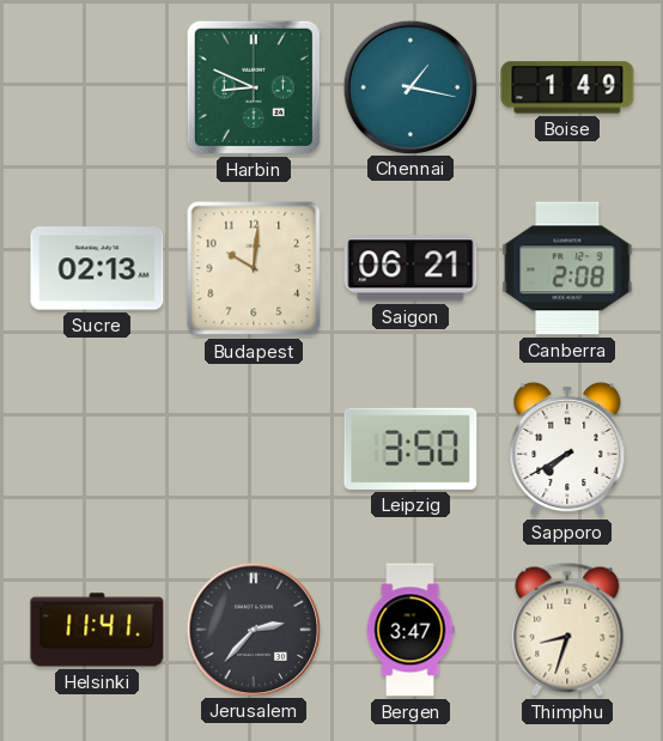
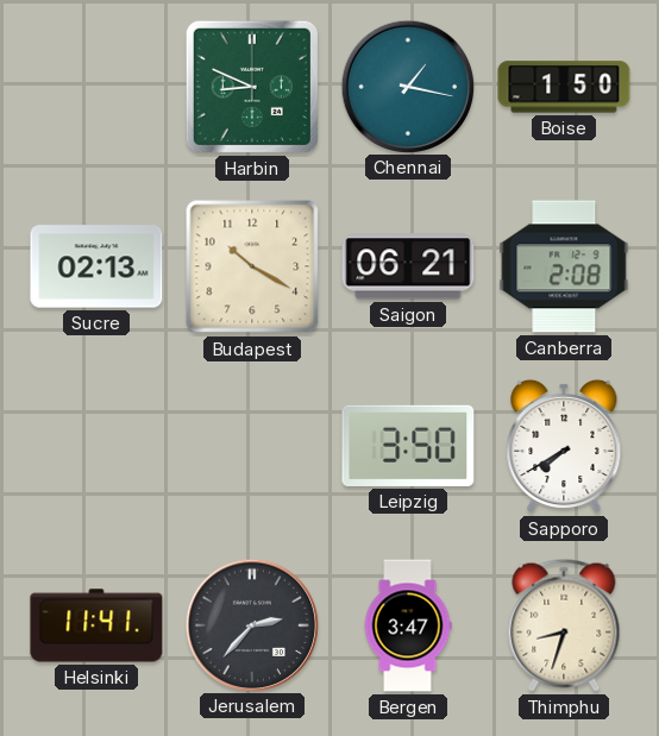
Boise: 1:49 -> 1:50 (564, 87)
Budapest: 10:01 -> 10:20 (252, 266)
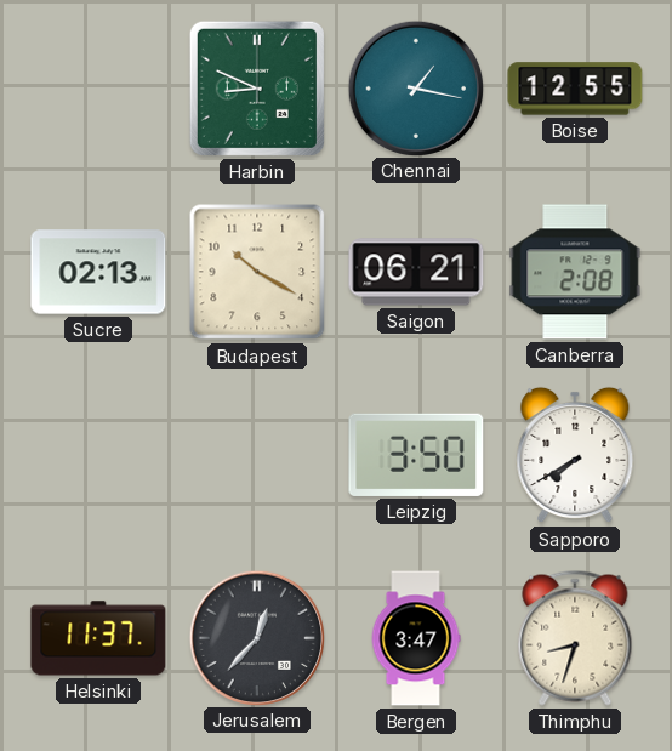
Boise: 1:50 -> 12:55 (575, 89)
Helsinki: 11:41 -> 11:37 (98, 638)
Jerusalem: 2:37 -> 12:37 (256, 637)
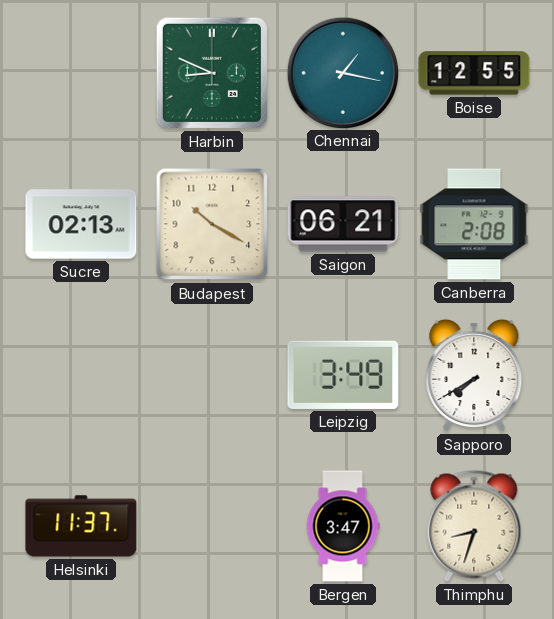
Leipzig: 3:50 -> 3:49 (343, 375)
Jerusalem: 12:37 -> none (256, 637)
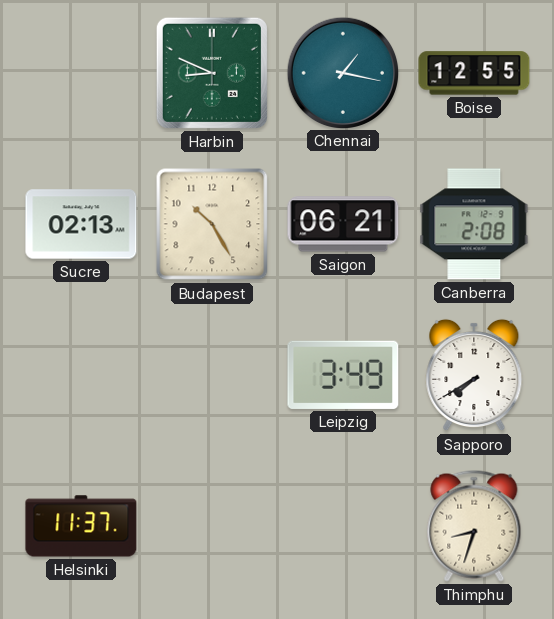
Budapest: 10:20 -> 10:25 (212, 224)
Bergen: 3:47 -> none (343, 526)
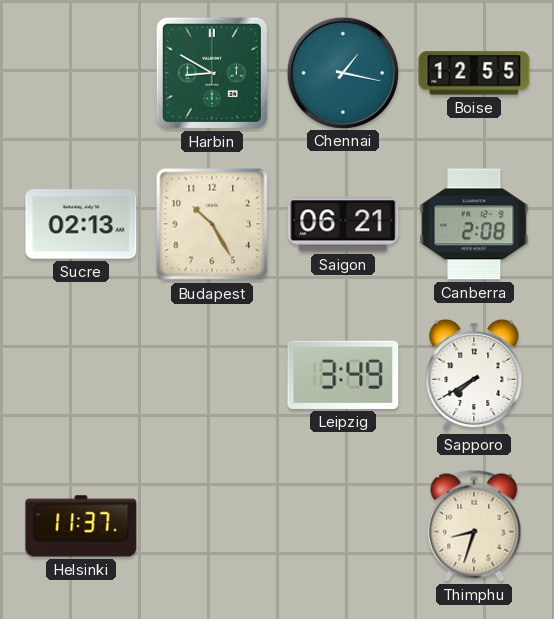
Harbin: 8:49 -> 8:50 (212, 73)
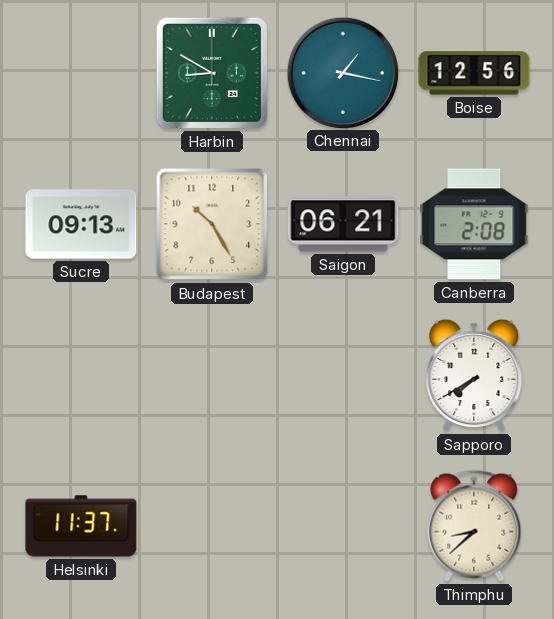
Boise: 12:55 -> 12:56 (474, 73)
Sucre: 02:13 -> 09:13 (81, 224)
Leipzig: 3:49 -> none (343, 375)
Thimphu: 8:33 -> 8:38 (474, 526)
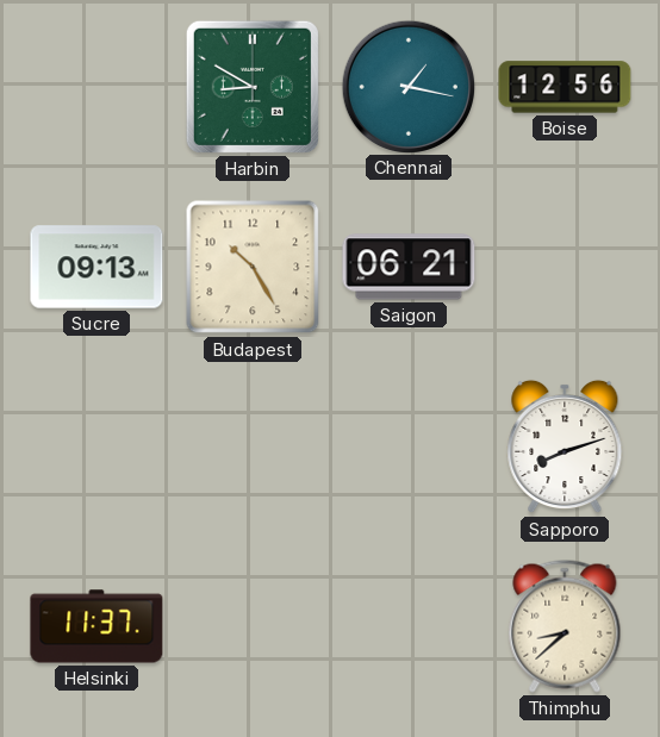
Canberra: 2:08 -> none (474, 224)
Sapporo: 7:40 -> 8:12 (565, 446)
